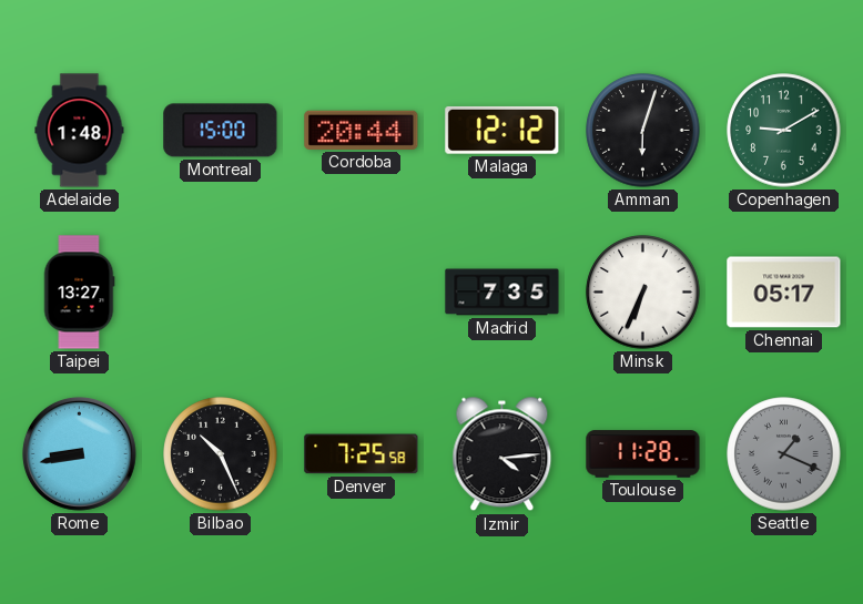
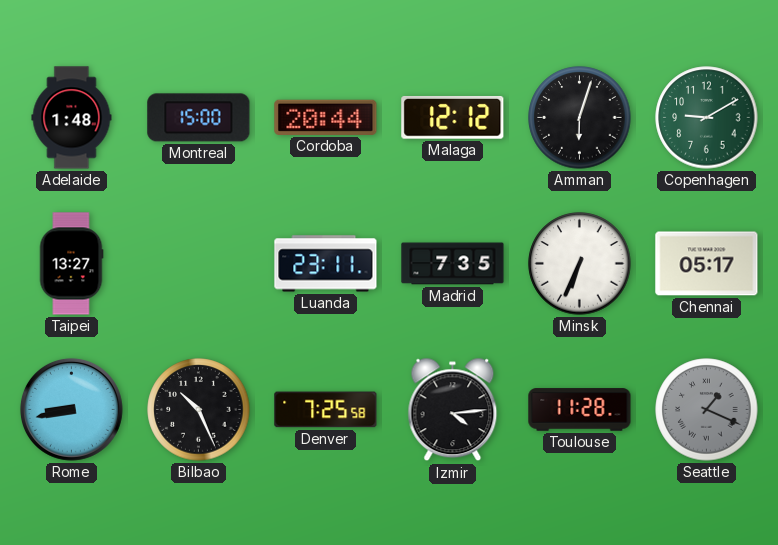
Luanda: none -> 23:11 (326, 264)
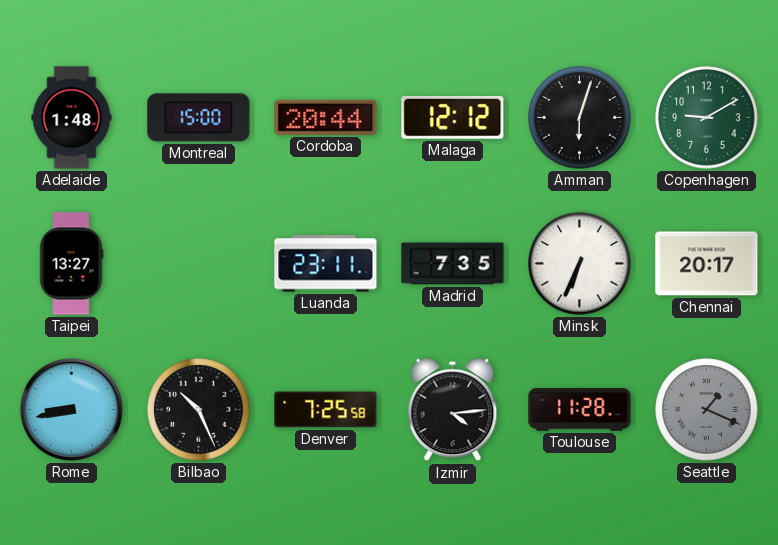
Chennai: 05:17 -> 20:17 (707, 264)
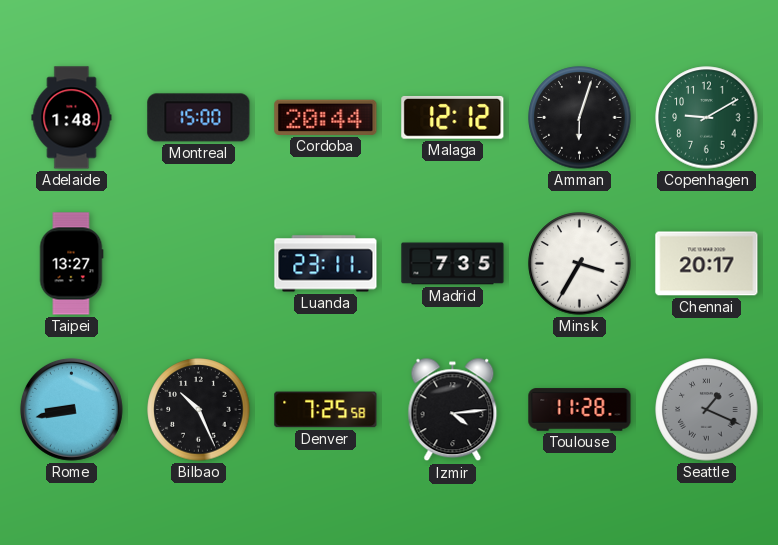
Minsk: 6:34 -> 3:35 (580, 264)
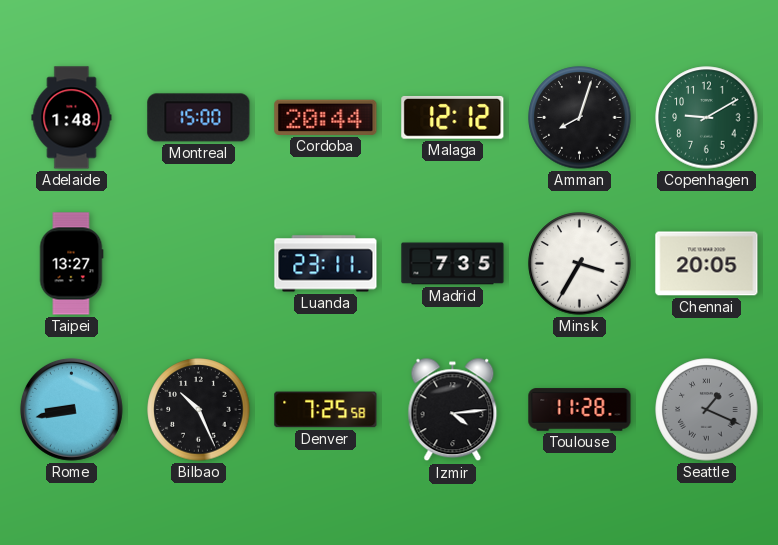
Amman: 6:03 -> 8:03 (580, 118)
Chennai: 20:17 -> 20:05 (707, 264)
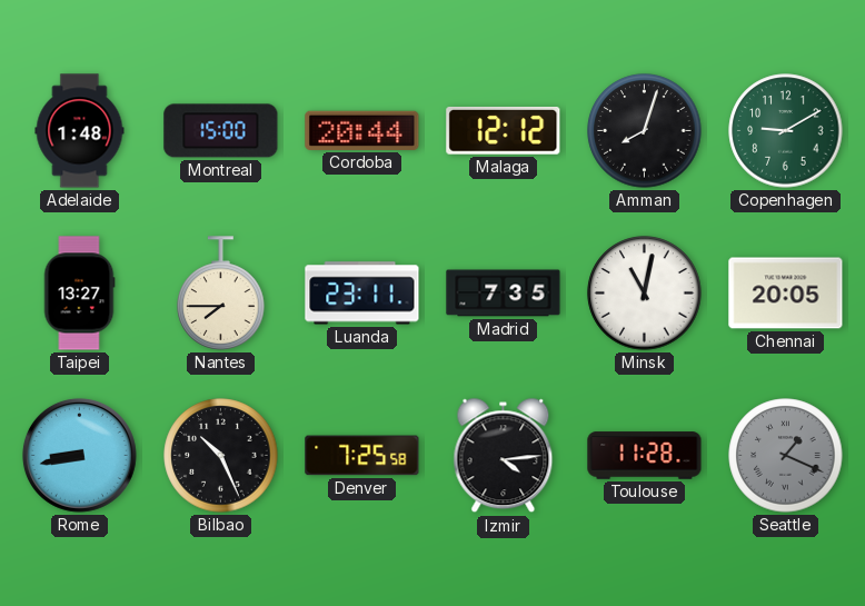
Nantes: none -> 7:45 (221, 294)
Minsk: 3:35 -> 11:02 (645, 294)
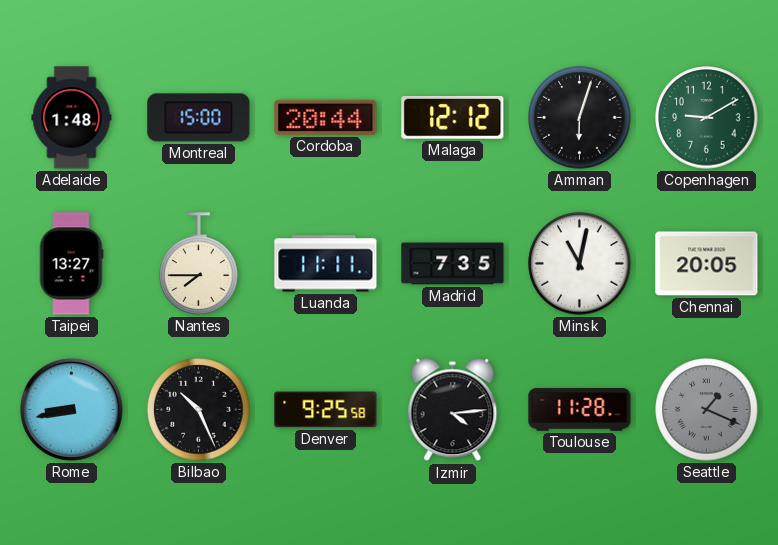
Amman: 8:03 -> 6:03 (580, 118)
Luanda: 23:11 -> 11:11 (326, 264)
Denver: 7:25 -> 9:25 (326, 410)
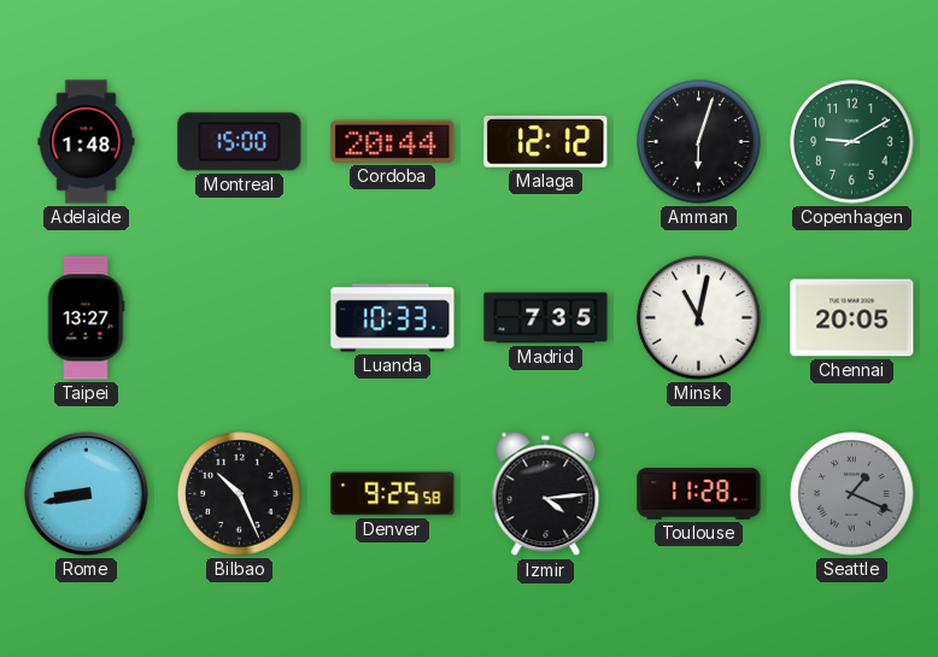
Nantes: 7:45 -> none (199, 264)
Luanda: 11:11 -> 10:33 (393, 318)
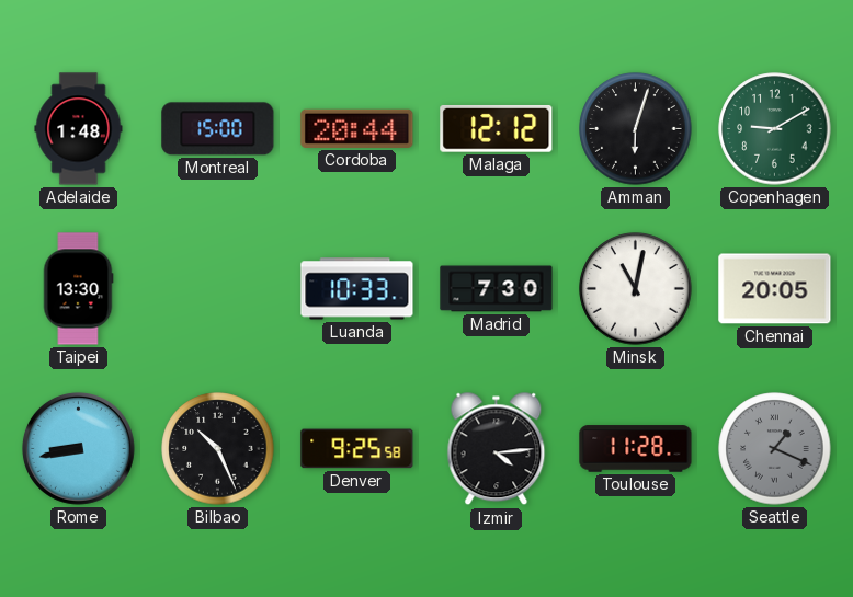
Taipei: 13:27 -> 13:30 (78, 289)
Madrid: 7:35 -> 7:30 (497, 289)
